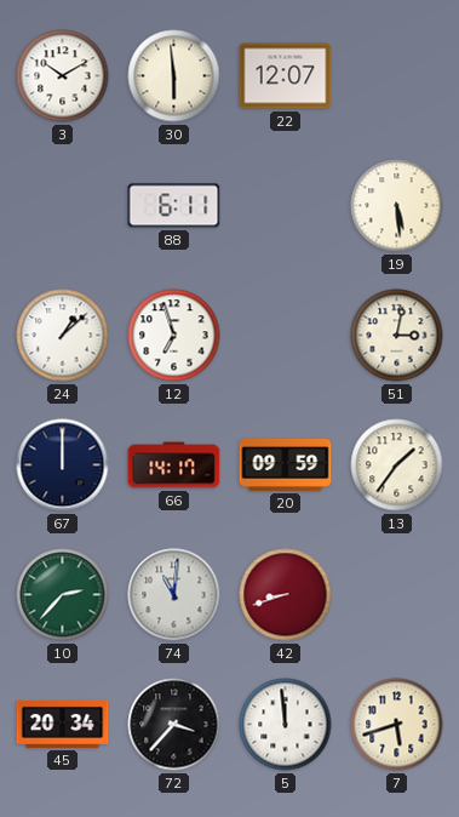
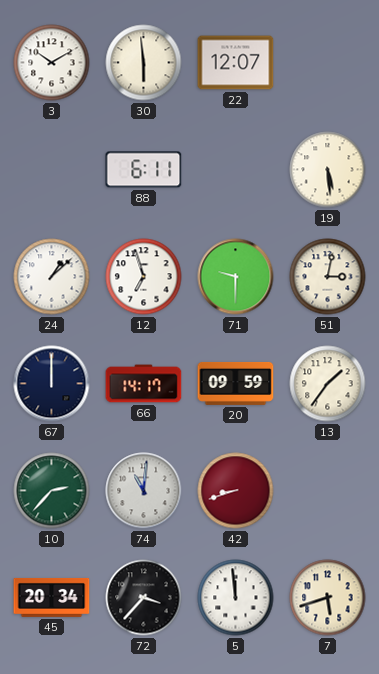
71: none -> 9:30 (236, 277)
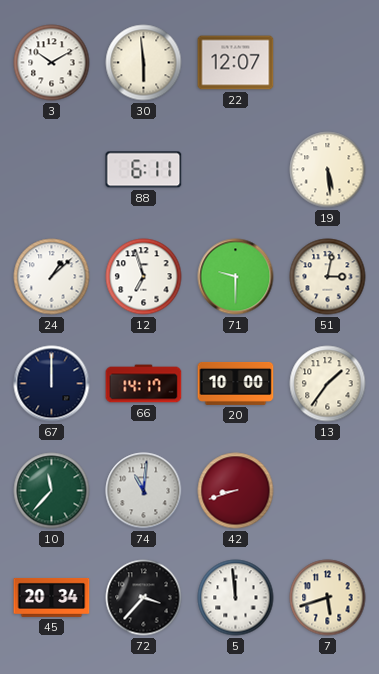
20: 09:59 -> 10:00 (236, 383)
10: 2:37 -> 11:37 (52, 491)
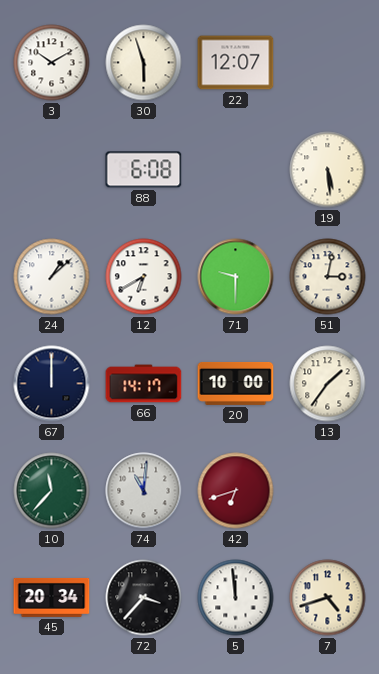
30: 5:59 -> 5:57 (144, 63)
88: 6:11 -> 6:08 (144, 170)
12: 6:57 -> 6:40 (144, 277)
42: 8:42 -> 6:42 (236, 491)
7: 5:42 -> 4:42 (328, 598)
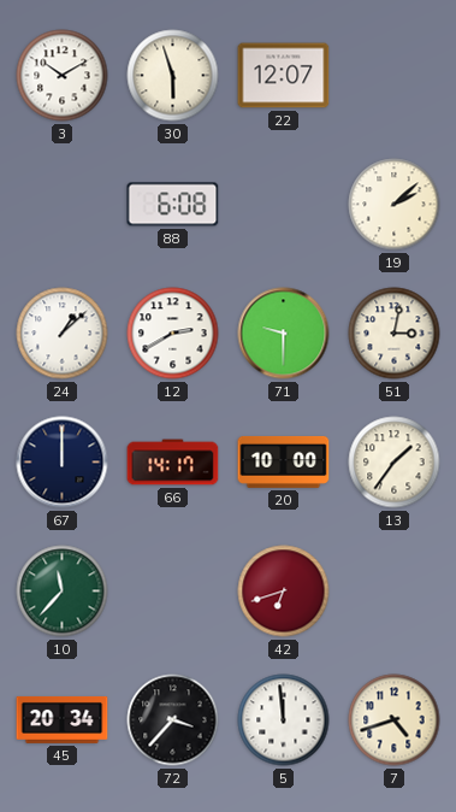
19: 5:29 -> 2:08 (395, 205)
12: 6:40 -> 2:40 (173, 334)
74: 11:01 -> none (144, 491)
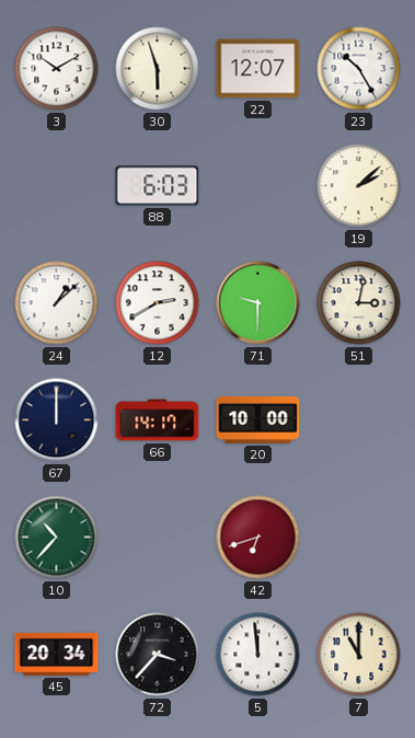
23: none -> 10:25 (359, 69)
88: 6:08 -> 6:03 (158, 186)
13: 1:36 -> none (395, 463)
10: 11:37 -> 10:37 (57, 538)
7: 4:42 -> 11:00 (359, 655)
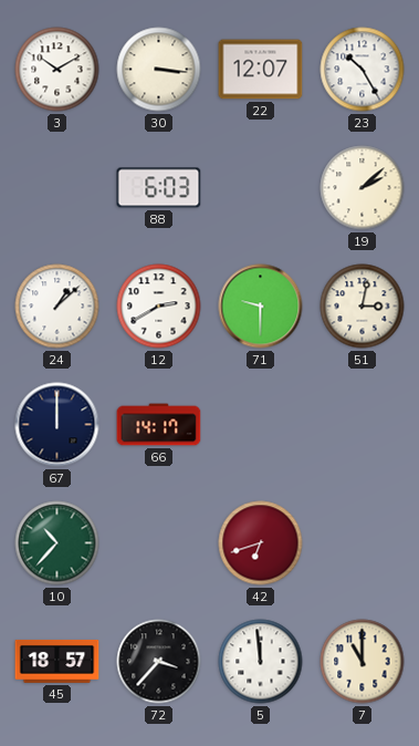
30: 5:57 -> 3:16 (159, 70)
20: 10:00 -> none (258, 419)
45: 20:34 -> 18:57 (57, 661)
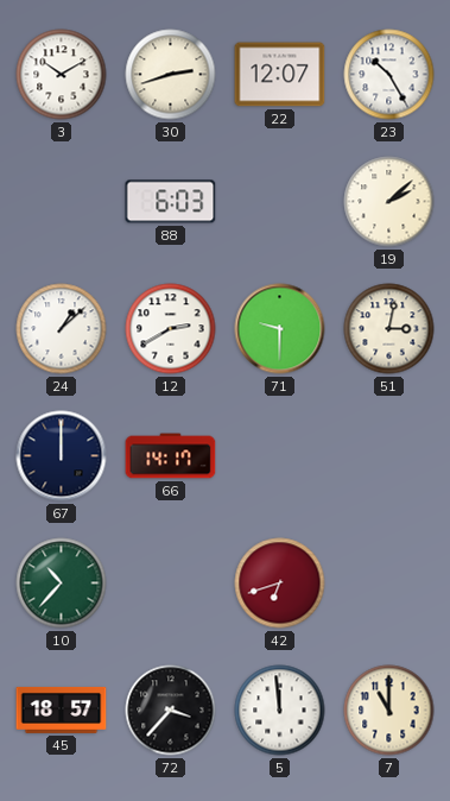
30: 3:16 -> 2:42 (171, 75)
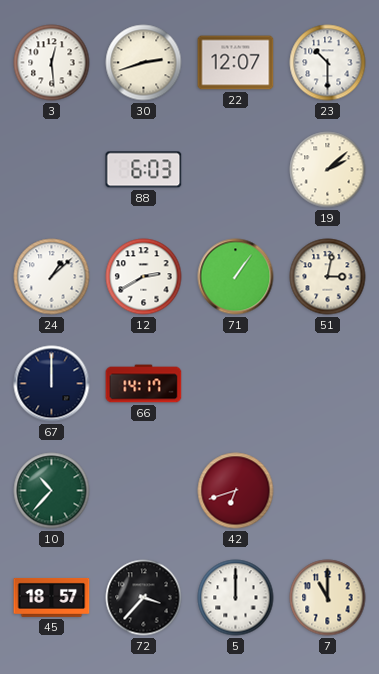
3: 10:10 -> 12:29 (52, 63)
23: 10:25 -> 10:30 (328, 63)
71: 9:30 -> 1:06 (236, 277)
5: 11:59 -> 12:00 (236, 598)
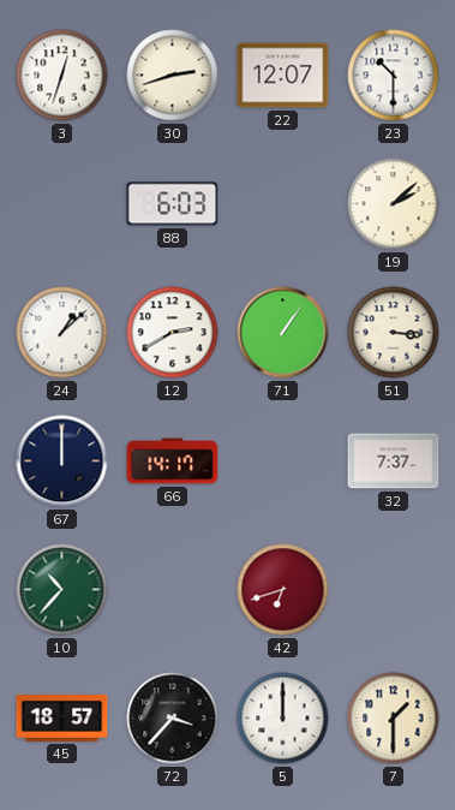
3: 12:29 -> 12:33 (62, 76)
51: 3:02 -> 3:16 (394, 333)
32: none -> 7:37 (394, 461)
7: 11:00 -> 1:30 (394, 719)
